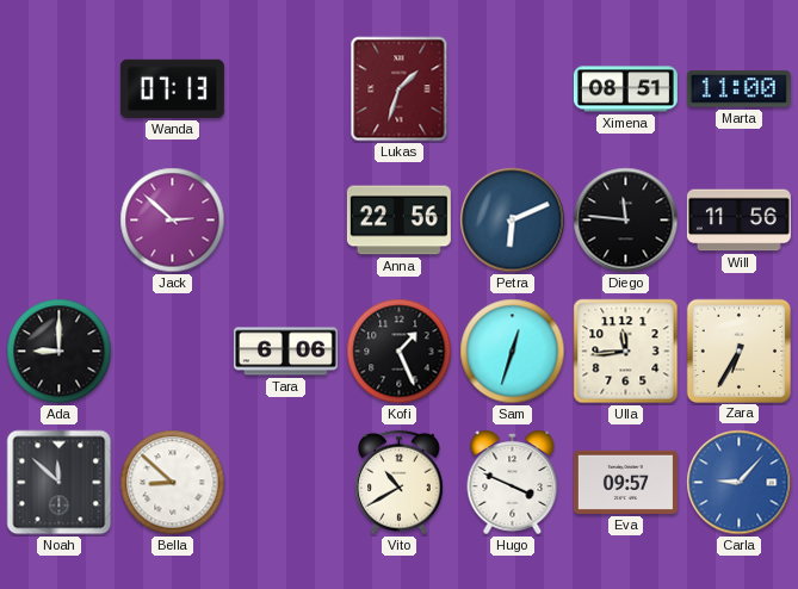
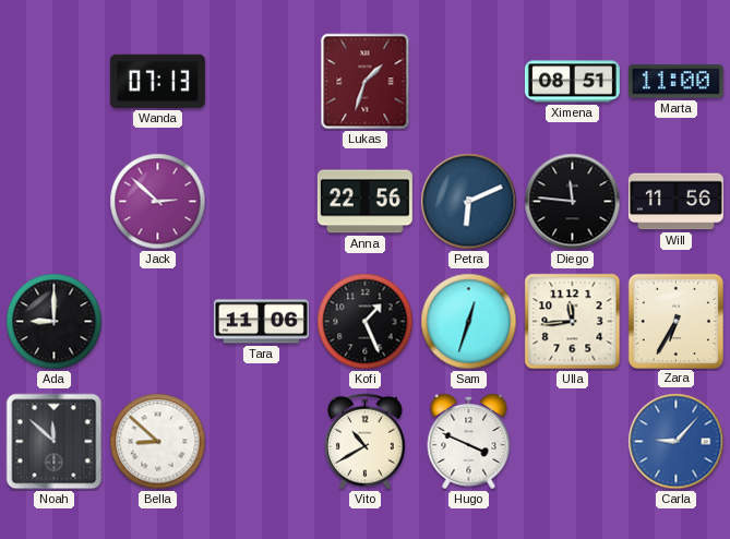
Tara: 6:06 -> 11:06 (261, 322)
Eva: 09:57 -> none (625, 482)
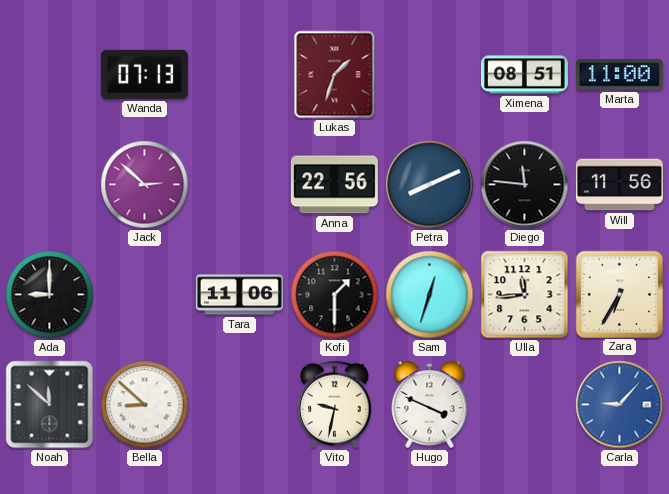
Petra: 6:11 -> 8:11 (430, 185)
Kofi: 1:26 -> 1:30 (335, 295)
Vito: 10:40 -> 9:32 (335, 405)
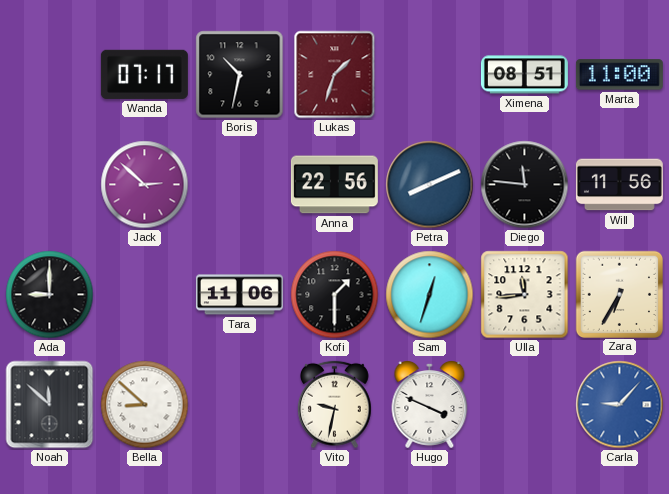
Wanda: 07:13 -> 07:17 (144, 74)
Boris: none -> 10:32 (240, 75)
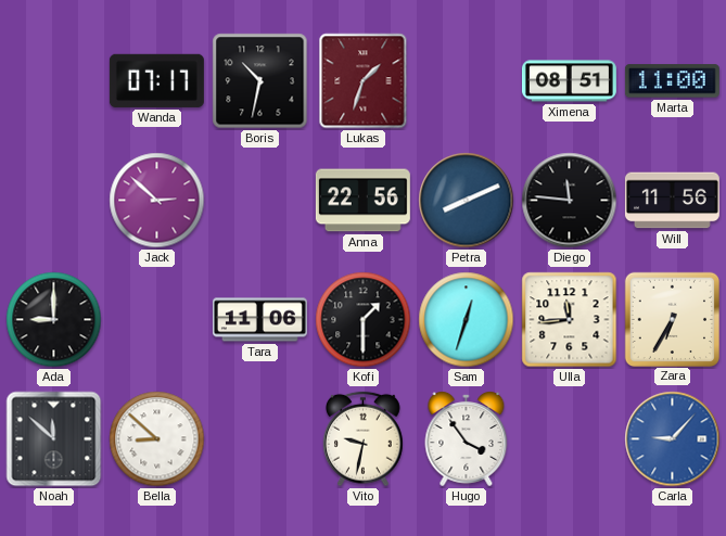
Hugo: 3:49 -> 3:54 (467, 439)
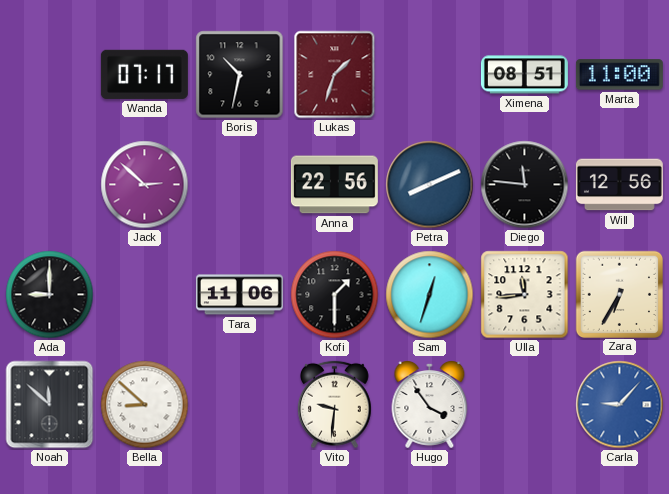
Will: 11:56 -> 12:56 (619, 185)
Vito: 9:32 -> 9:31 (335, 405)
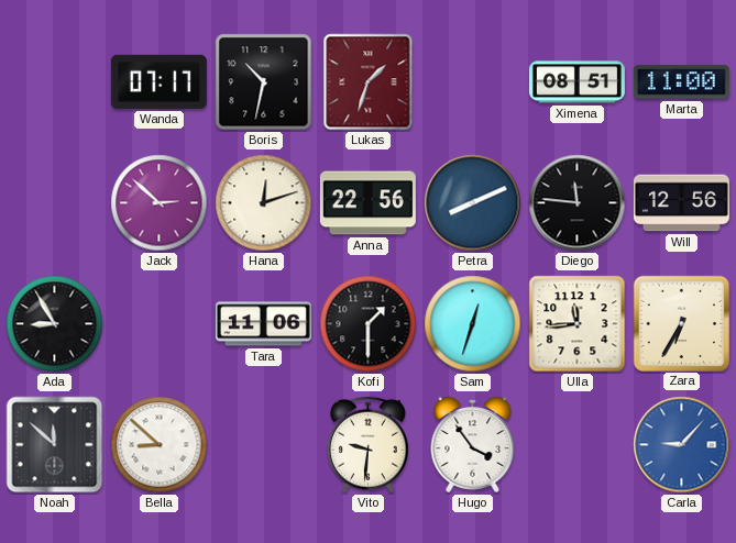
Hana: none -> 12:12 (264, 203)
Ada: 9:00 -> 8:55 (55, 324)
